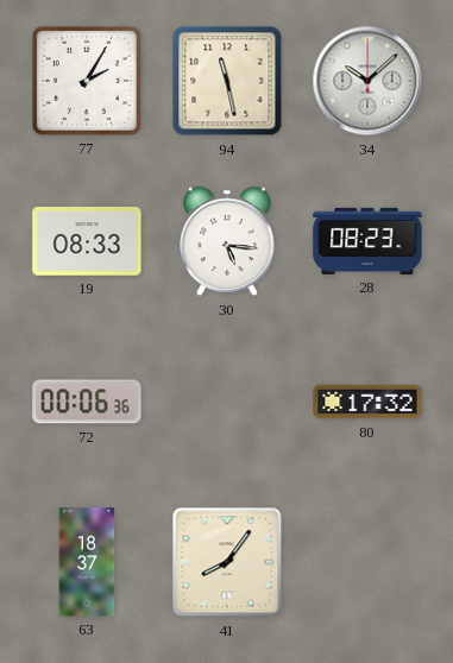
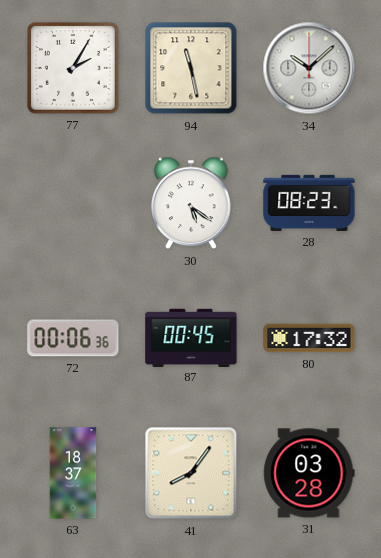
19: 08:33 -> none (87, 241)
30: 5:16 -> 5:21 (192, 203)
87: none -> 00:45 (191, 337)
31: none -> 03:28 (309, 473)
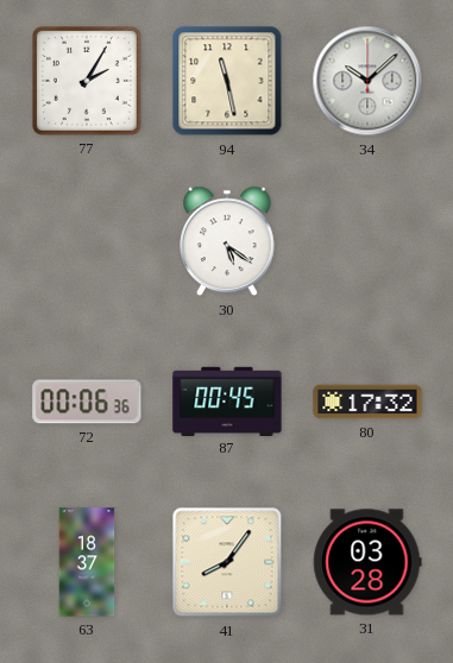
28: 08:23 -> none (309, 203)
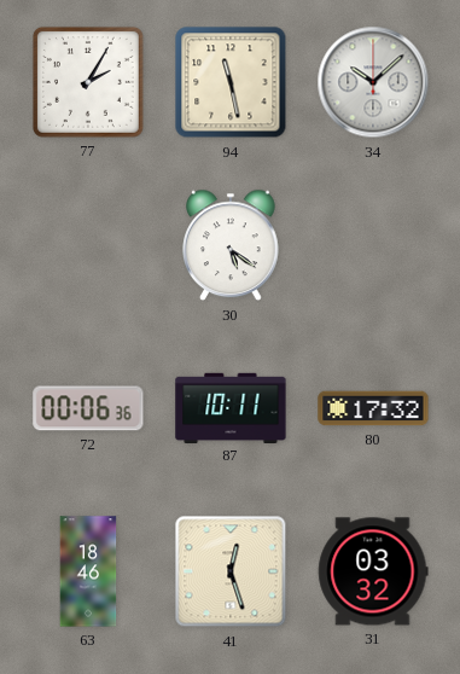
87: 00:45 -> 10:11 (231, 407)
63: 18:37 -> 18:46 (88, 571)
41: 8:06 -> 12:27 (231, 571)
31: 03:28 -> 03:32 (373, 571)
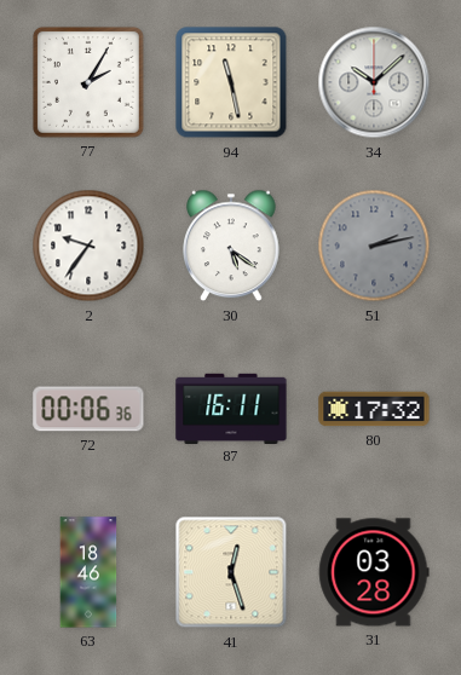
2: none -> 9:36 (88, 246)
51: none -> 2:13 (374, 246)
87: 10:11 -> 16:11 (231, 408)
31: 03:32 -> 03:28 (374, 572)
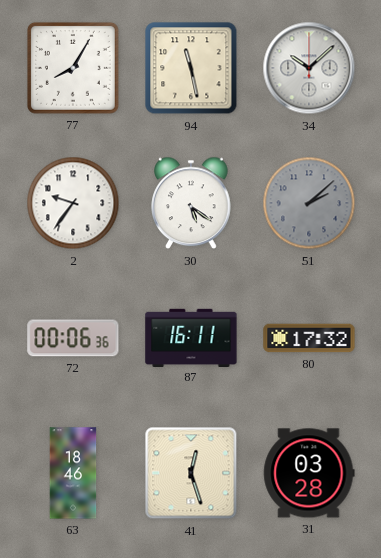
77: 2:05 -> 8:05 (73, 68)
51: 2:13 -> 2:08 (309, 203)
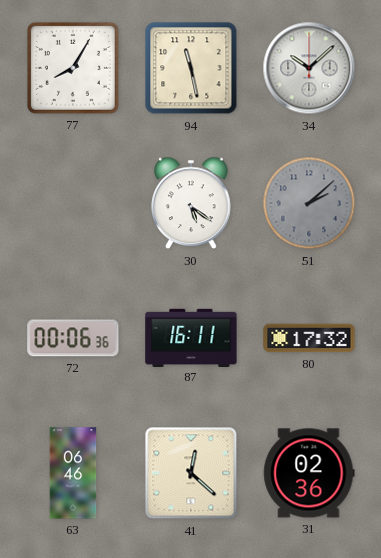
2: 9:36 -> none (73, 203)
63: 18:46 -> 06:46 (73, 473)
41: 12:27 -> 12:22 (191, 473)
31: 03:28 -> 02:36 (309, 473)
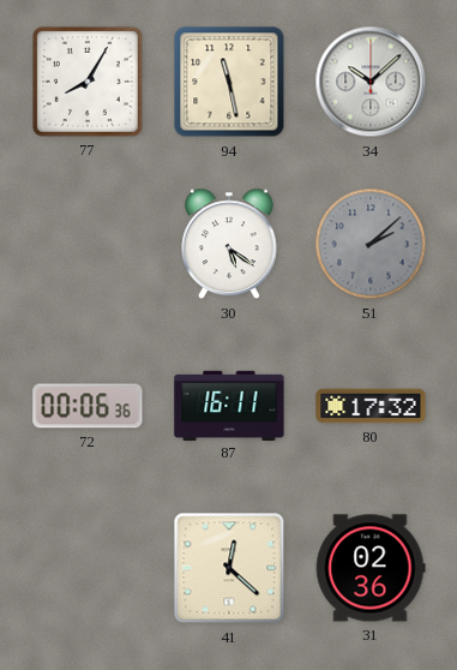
63: 06:46 -> none (73, 473)
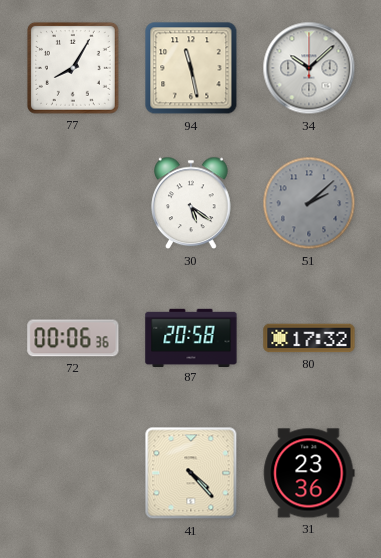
87: 16:11 -> 20:58 (191, 337)
41: 12:22 -> 4:23 (191, 473)
31: 02:36 -> 23:36 (309, 473)
